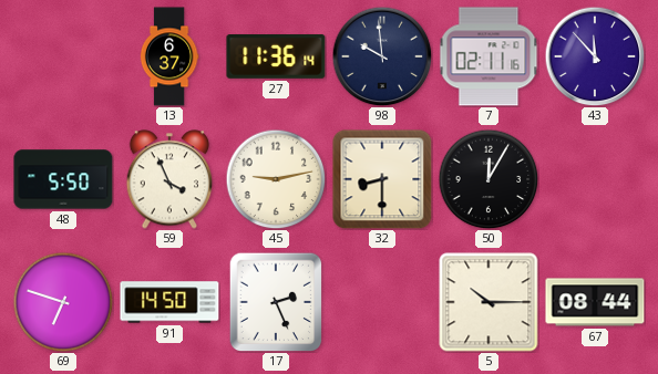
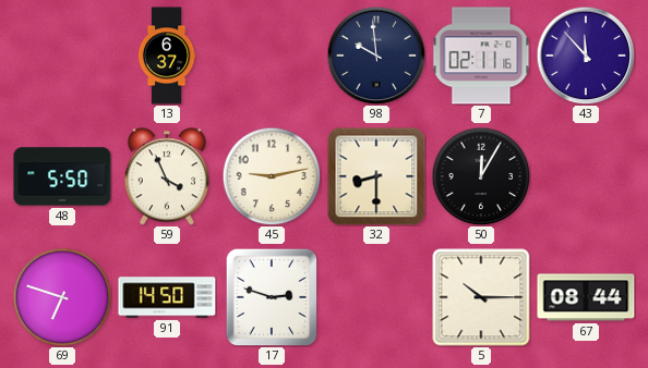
27: 11:36 -> none (276, 58)
17: 2:26 -> 2:48 (272, 297)
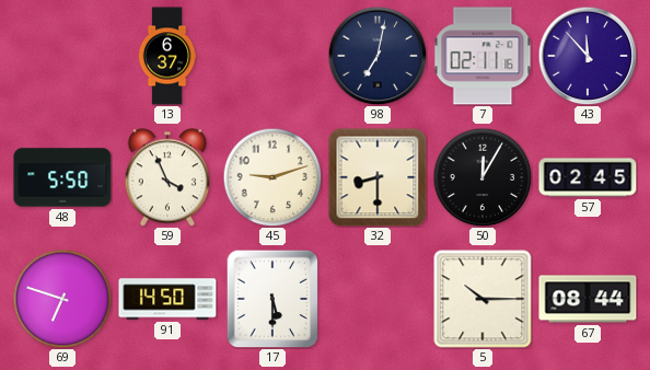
98: 9:59 -> 7:02 (378, 56)
45: 9:13 -> 9:12 (272, 177)
57: none -> 02:45 (588, 177)
17: 2:48 -> 5:30 (272, 299)
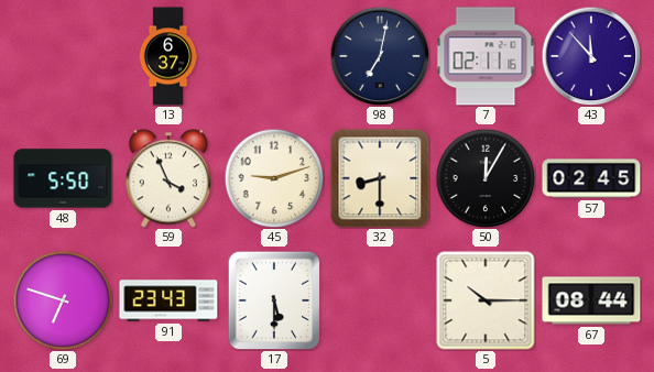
91: 14:50 -> 23:43 (168, 300)
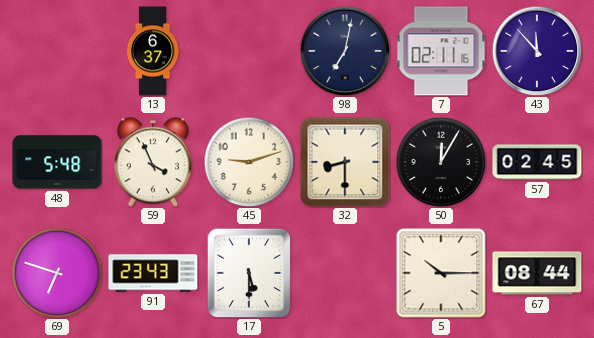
48: 5:50 -> 5:48 (57, 162)
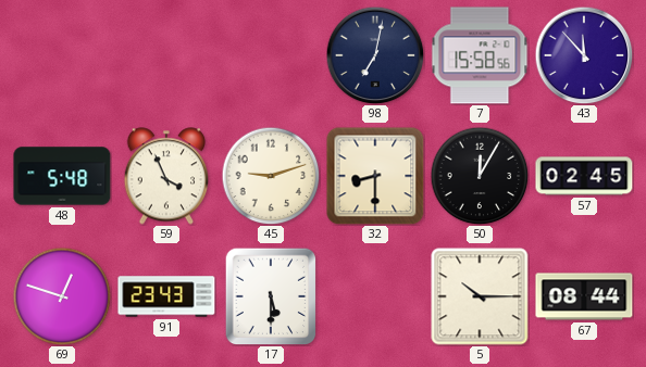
13: 6:37 -> none (153, 51)
7: 02:11 -> 15:58 (480, 55)
69: 6:48 -> 12:48 (62, 296)
